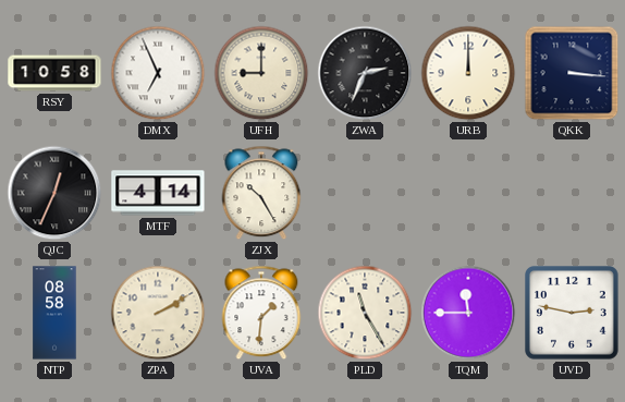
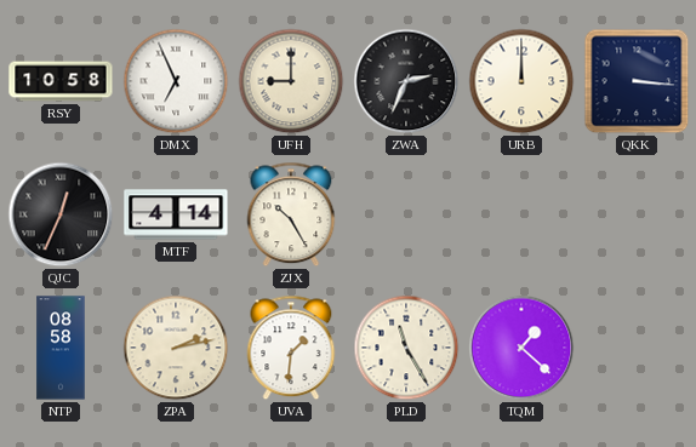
ZPA: 2:10 -> 2:13 (176, 348)
TQM: 11:45 -> 1:22 (521, 348)
UVD: 2:47 -> none (573, 314)
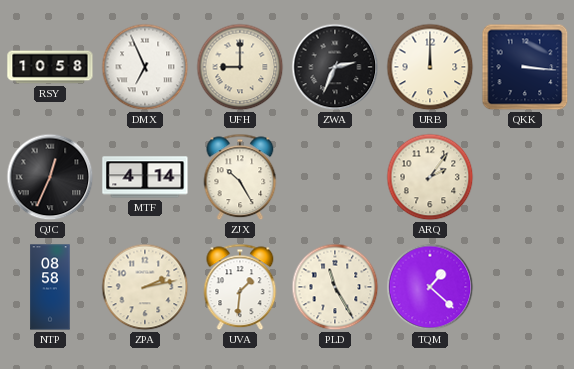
ARQ: none -> 2:06 (430, 177)
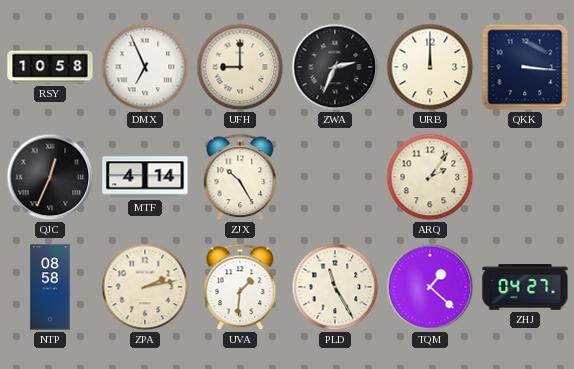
ZHJ: none -> 04:27 (525, 287)
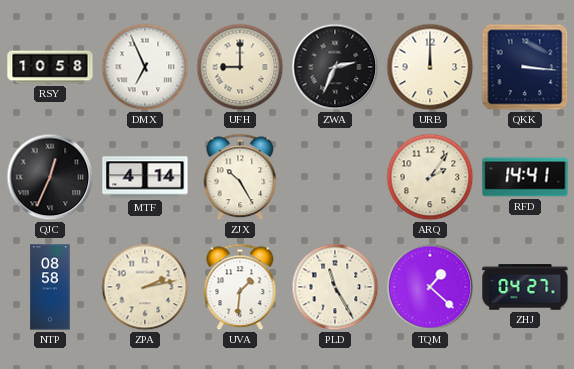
RFD: none -> 14:41 (525, 177)
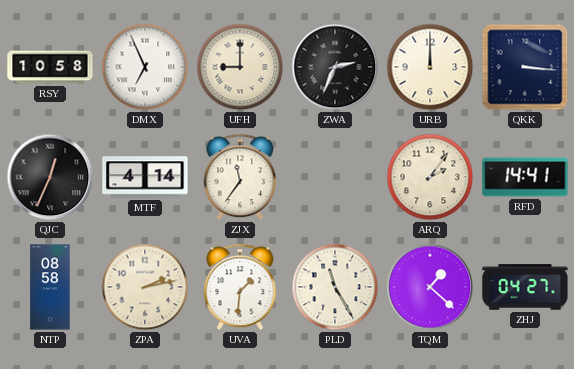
ZJX: 10:25 -> 11:36 (240, 177)
